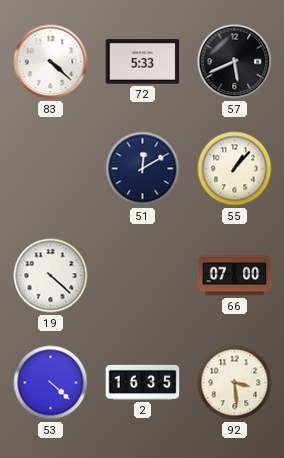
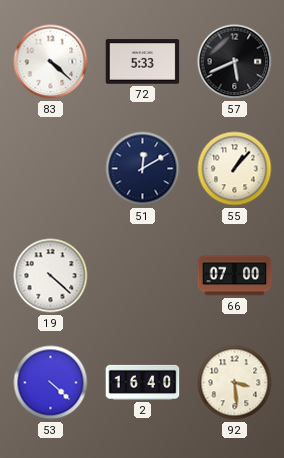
2: 16:35 -> 16:40 (143, 382)
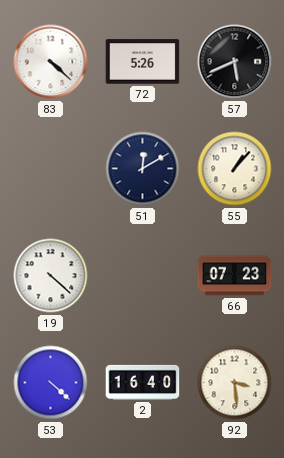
72: 5:33 -> 5:26 (143, 62)
66: 07:00 -> 07:23 (235, 276)
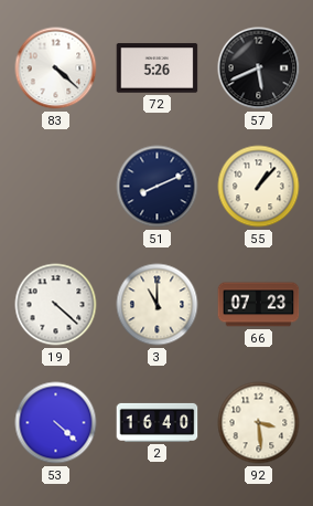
51: 12:10 -> 8:11 (158, 187)
3: none -> 11:00 (158, 305)
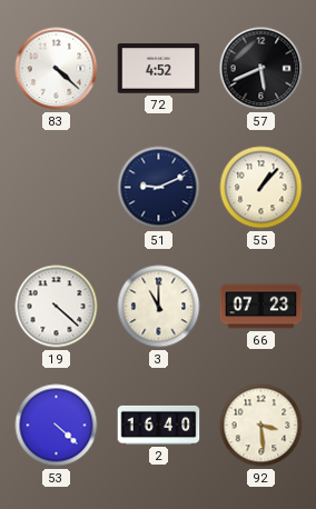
72: 5:26 -> 4:52 (159, 69)
51: 8:11 -> 9:11 (159, 188)
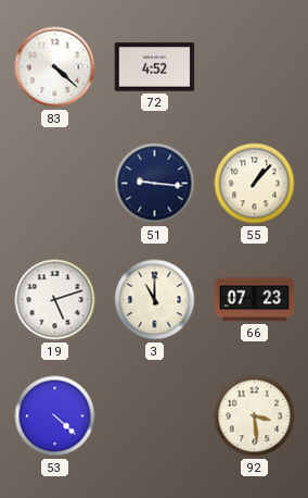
57: 5:41 -> none (261, 69)
51: 9:11 -> 9:16 (155, 184)
19: 4:22 -> 5:12 (55, 300)
2: 16:40 -> none (159, 425)
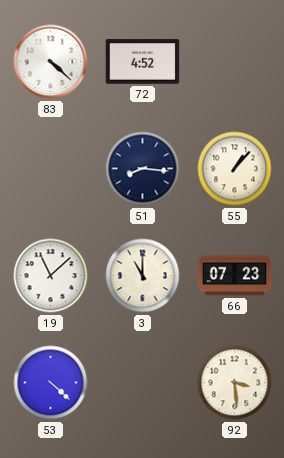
51: 9:16 -> 8:16 (143, 169)
19: 5:12 -> 11:08 (51, 276)
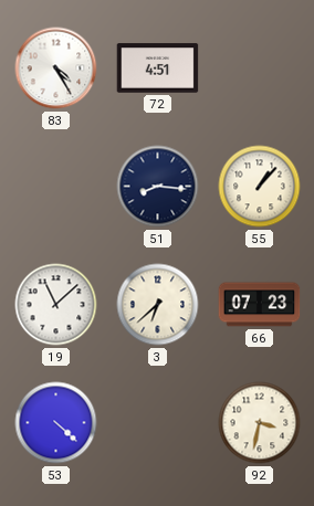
83: 4:22 -> 4:25 (56, 68)
72: 4:52 -> 4:51 (158, 68)
3: 11:00 -> 6:38 (158, 305)
92: 3:29 -> 3:32 (260, 423)
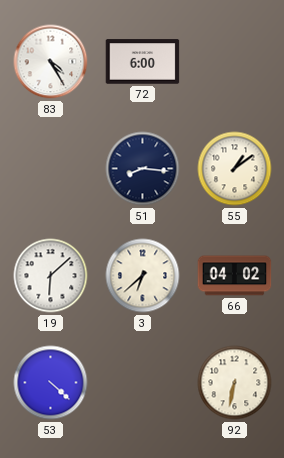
72: 4:51 -> 6:00 (143, 62)
55: 1:07 -> 1:09 (235, 169)
19: 11:08 -> 6:08 (51, 276)
66: 07:23 -> 04:02 (235, 276)
92: 3:32 -> 6:32 (235, 383)
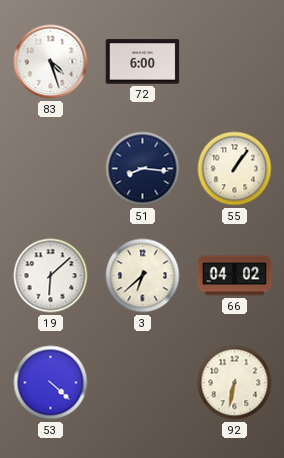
83: 4:25 -> 4:27 (51, 62)
55: 1:09 -> 1:06 (235, 169)
